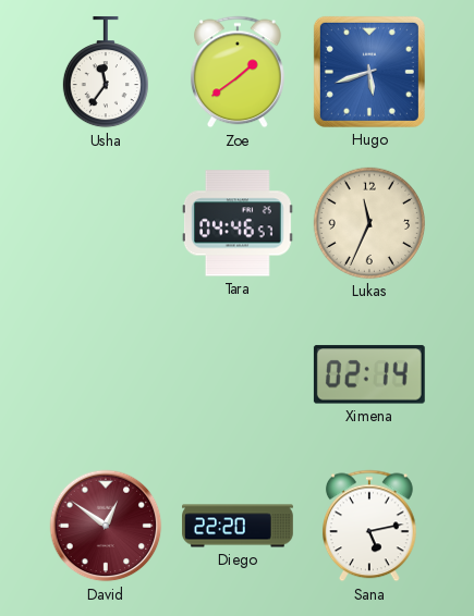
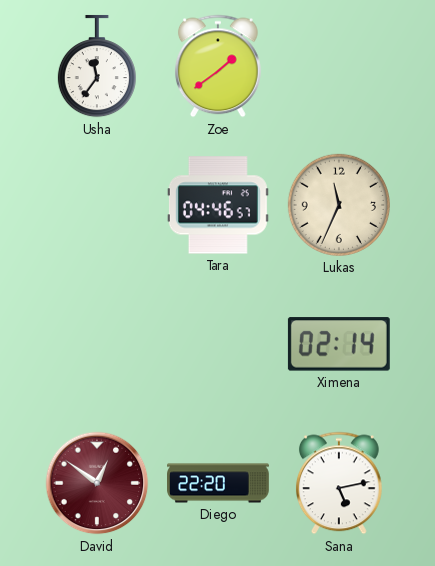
Hugo: 5:42 -> none (369, 72)
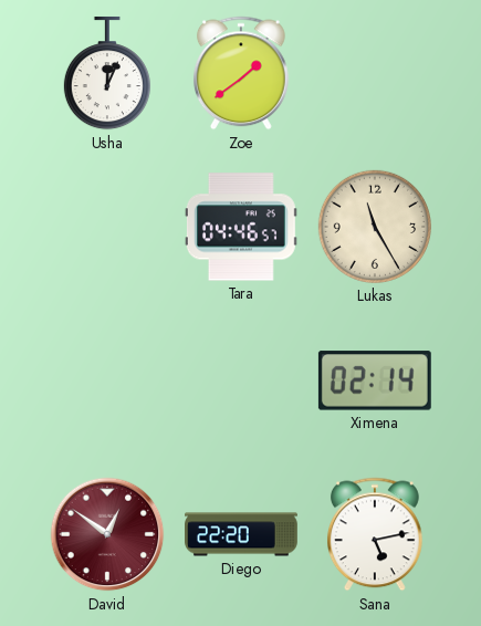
Usha: 11:36 -> 12:04 (107, 73)
Lukas: 11:34 -> 11:25 (375, 227)
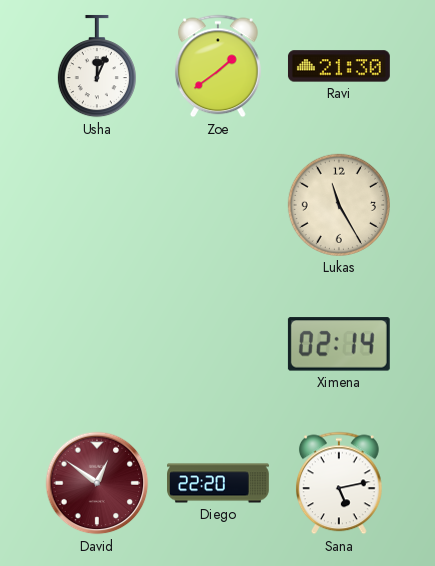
Ravi: none -> 21:30 (339, 66)
Tara: 04:46 -> none (241, 227)
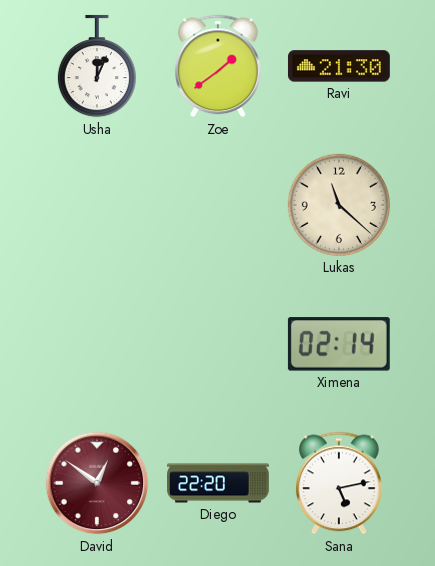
Lukas: 11:25 -> 11:22 (339, 205)
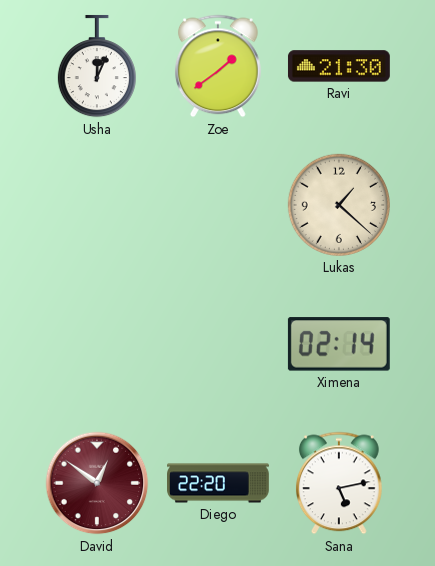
Lukas: 11:22 -> 1:22 (339, 205)
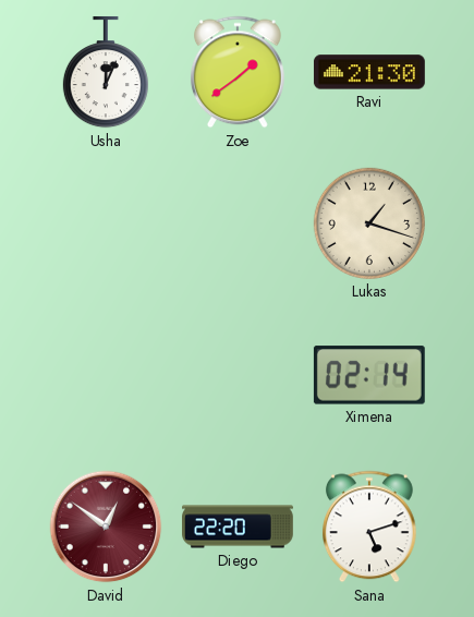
Lukas: 1:22 -> 1:18 (369, 223)
Sana: 5:13 -> 5:12 (369, 527)
